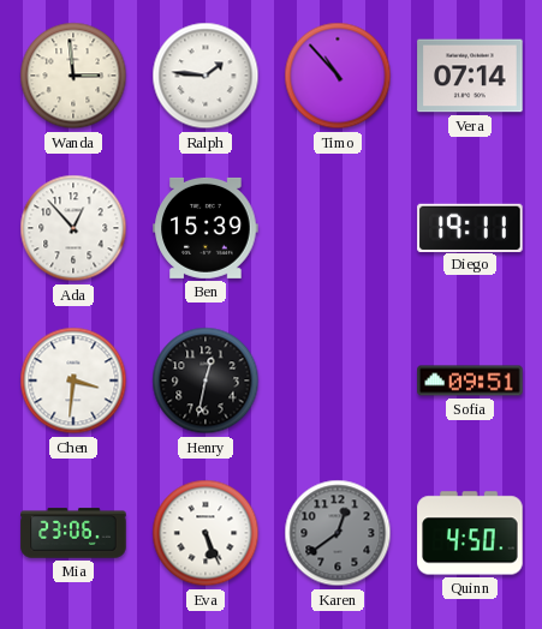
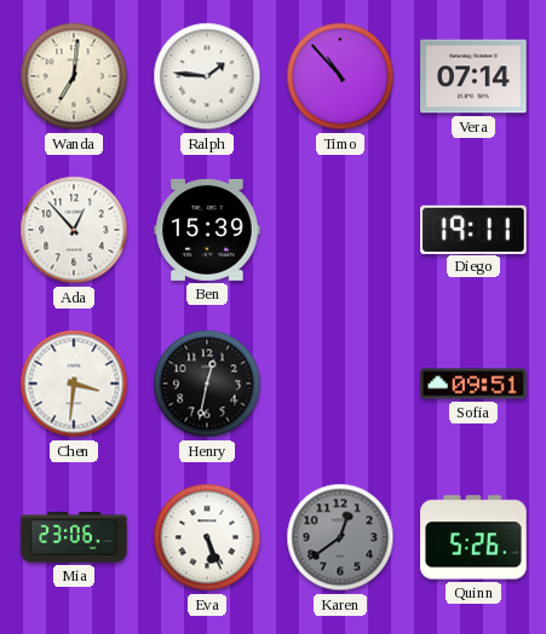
Wanda: 2:59 -> 7:01 (74, 76)
Quinn: 4:50 -> 5:26 (473, 537)
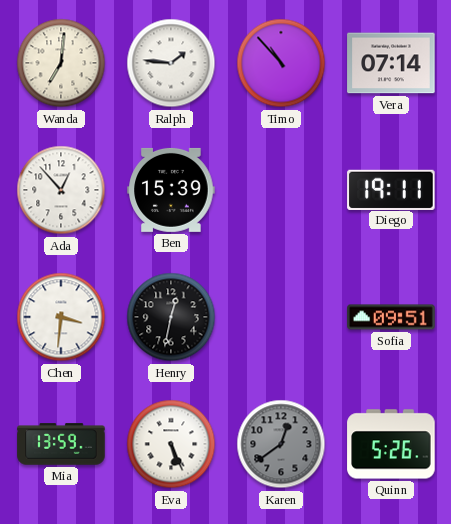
Mia: 23:06 -> 13:59 (61, 444)
